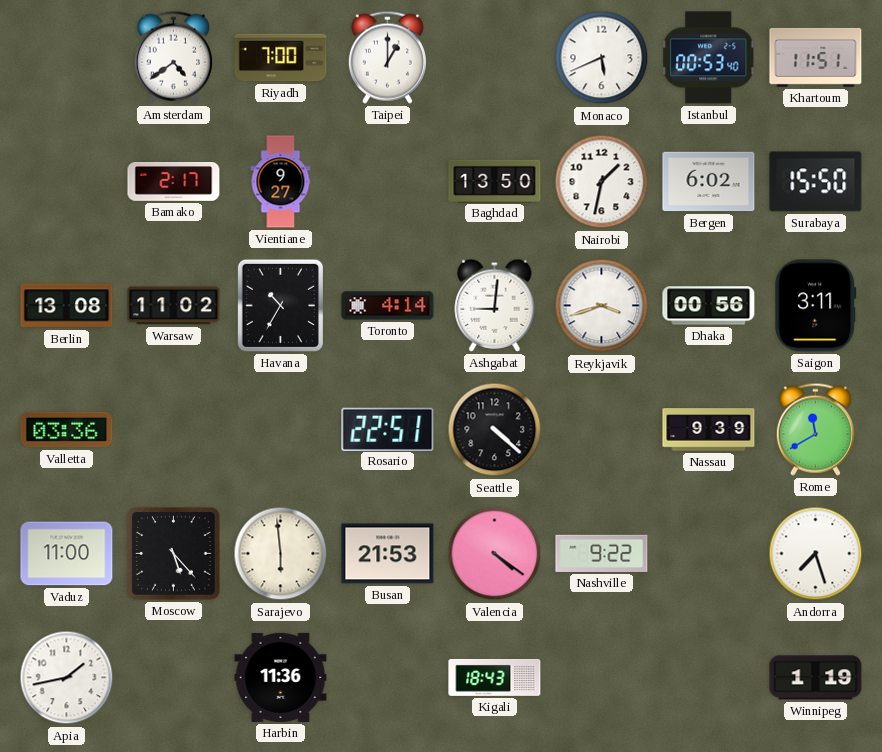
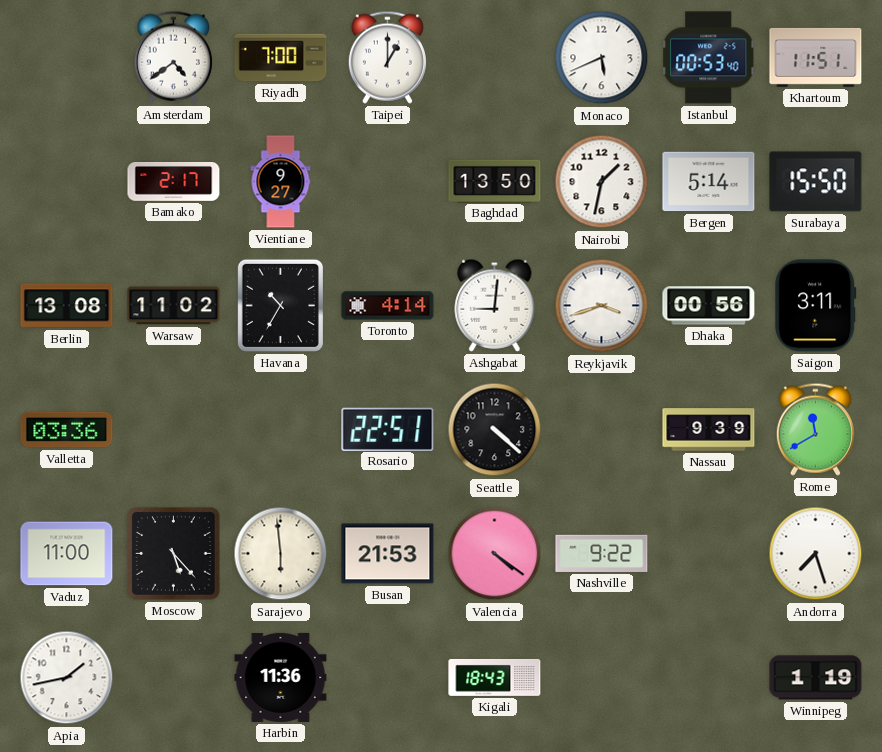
Bergen: 6:02 -> 5:14 (709, 182)
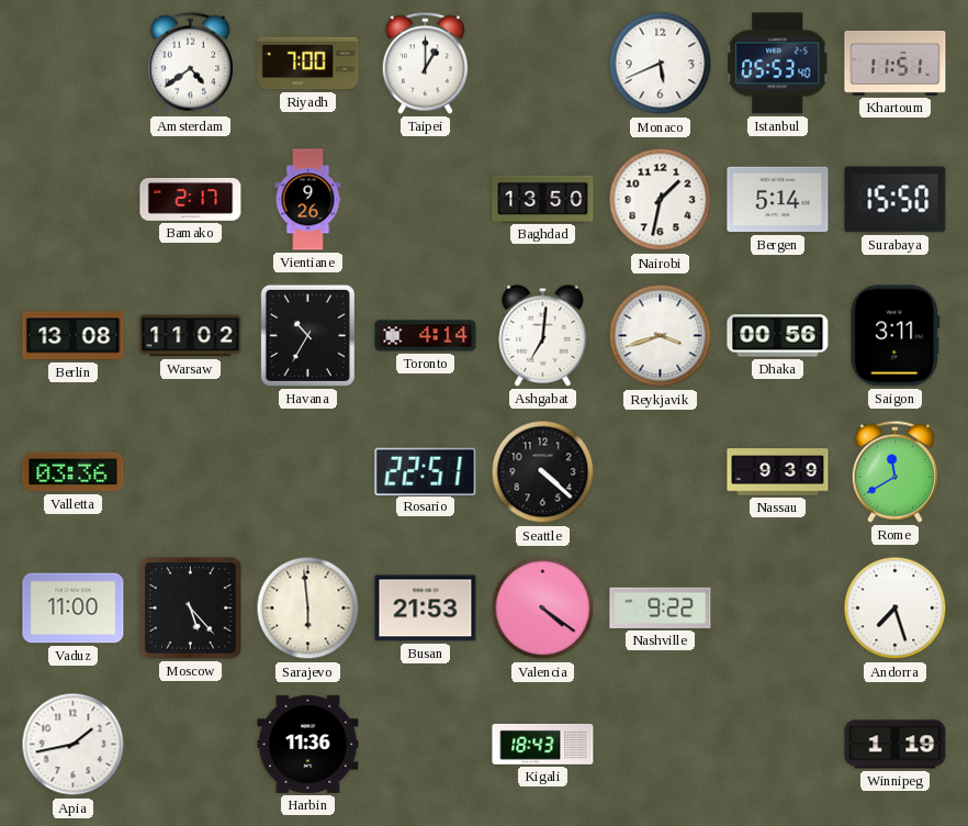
Istanbul: 00:53 -> 05:53 (778, 64)
Vientiane: 9:27 -> 9:26 (308, 200)
Ashgabat: 9:01 -> 7:01 (543, 335)
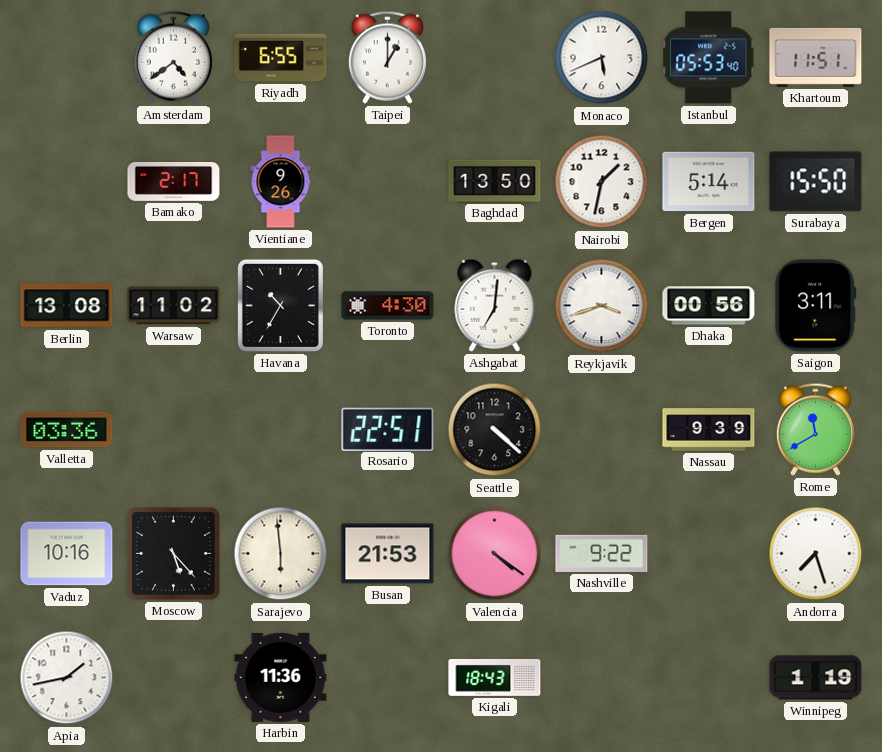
Riyadh: 7:00 -> 6:55 (281, 58)
Toronto: 4:14 -> 4:30 (388, 306)
Vaduz: 11:00 -> 10:16 (67, 554)
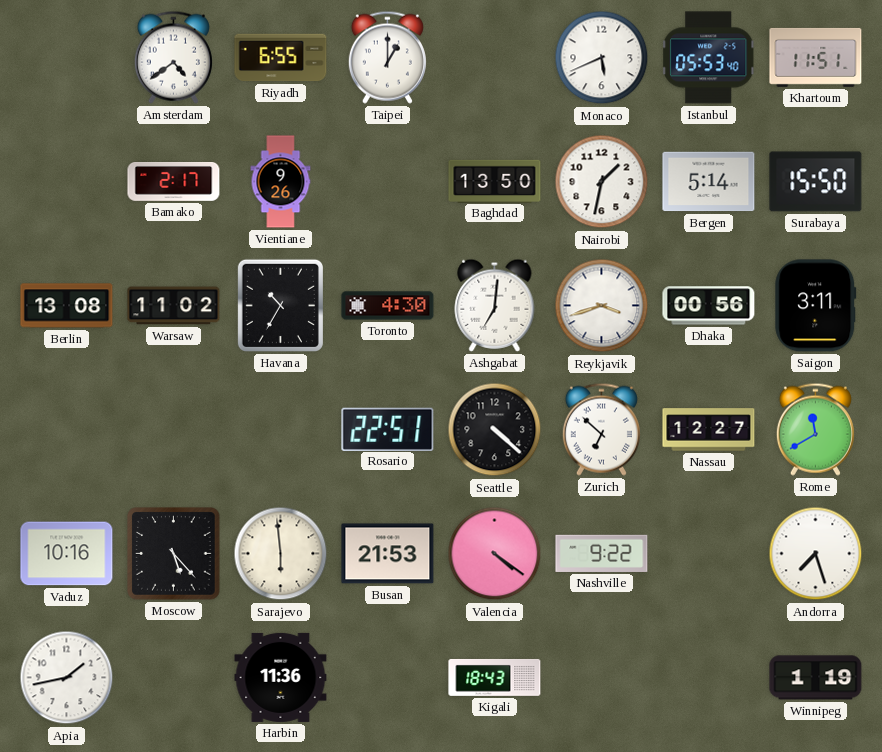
Valletta: 03:36 -> none (67, 430)
Zurich: none -> 6:52 (601, 429)
Nassau: 9:39 -> 12:27 (709, 430)
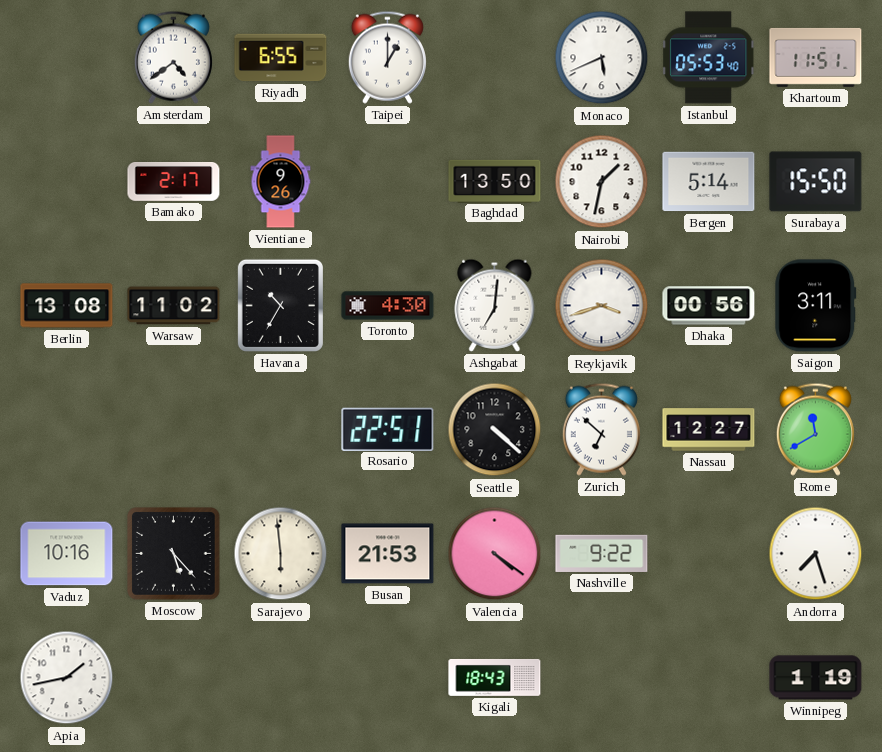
Harbin: 11:36 -> none (281, 677)
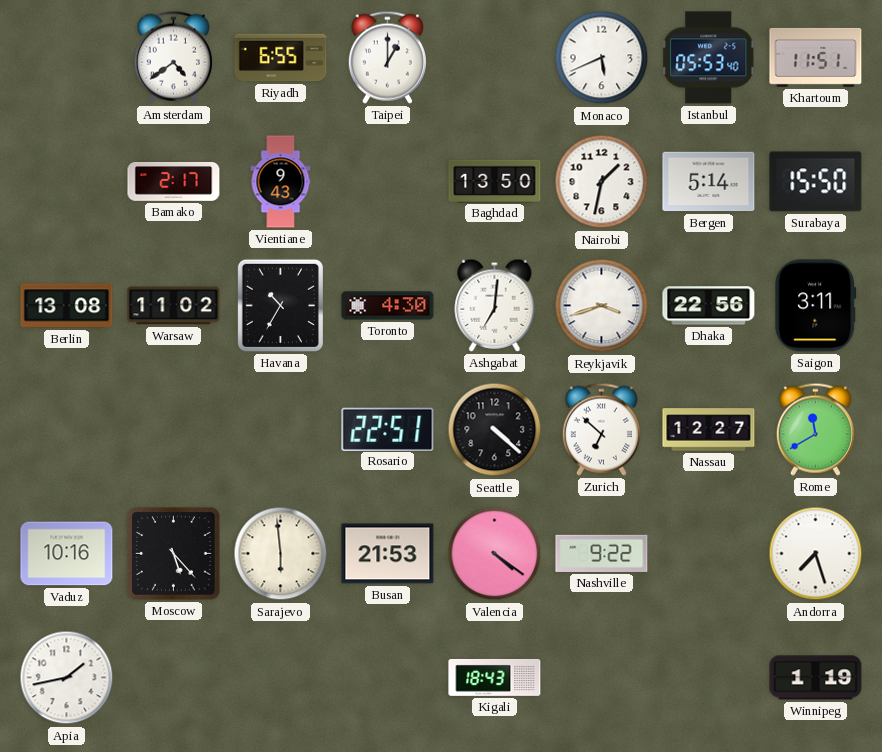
Vientiane: 9:26 -> 9:43 (281, 182)
Dhaka: 00:56 -> 22:56 (709, 306)
